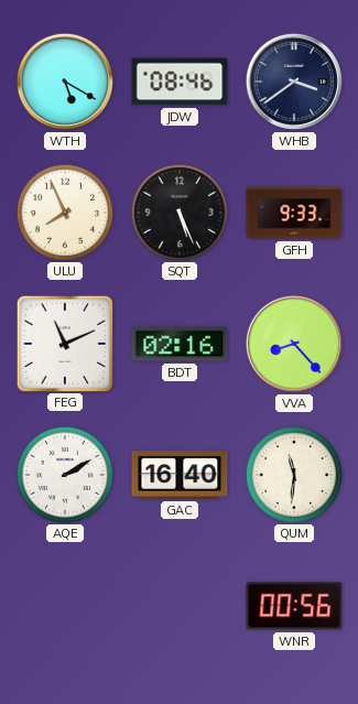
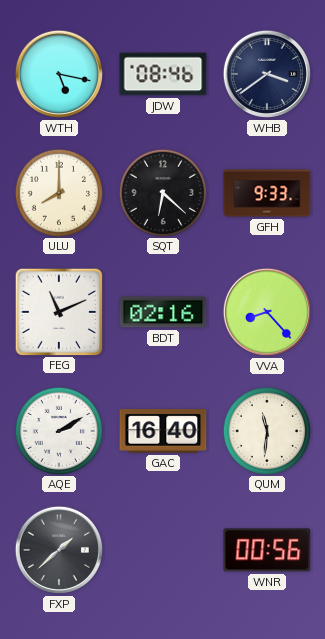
WTH: 5:20 -> 5:17 (59, 74)
ULU: 7:56 -> 8:00 (58, 192)
SQT: 5:26 -> 6:22 (162, 192)
FXP: none -> 1:38 (59, 550)
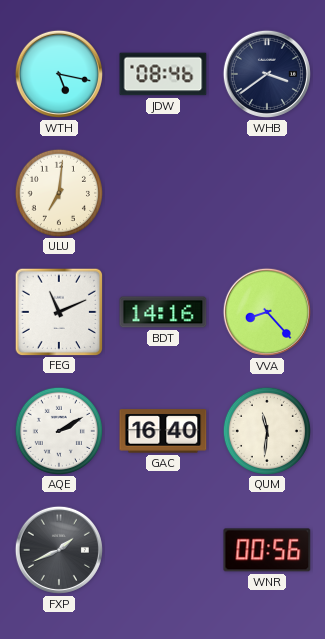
ULU: 8:00 -> 7:01 (58, 192)
SQT: 6:22 -> none (162, 192)
GFH: 9:33 -> none (267, 193)
BDT: 02:16 -> 14:16 (163, 312)
FXP: 1:38 -> 1:41 (59, 550)
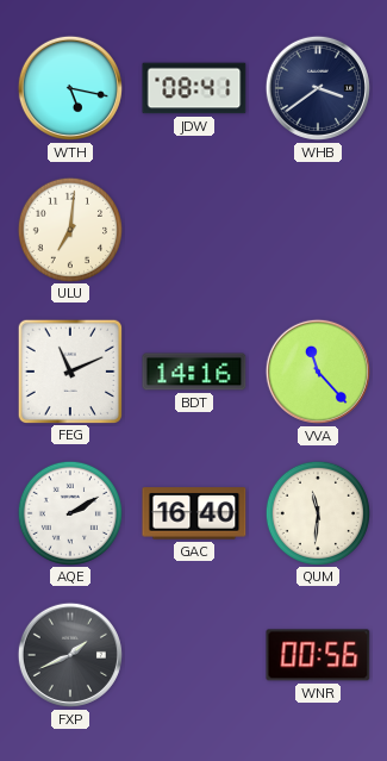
JDW: 08:46 -> 08:41 (194, 88)
VVA: 8:23 -> 11:23 (318, 372)
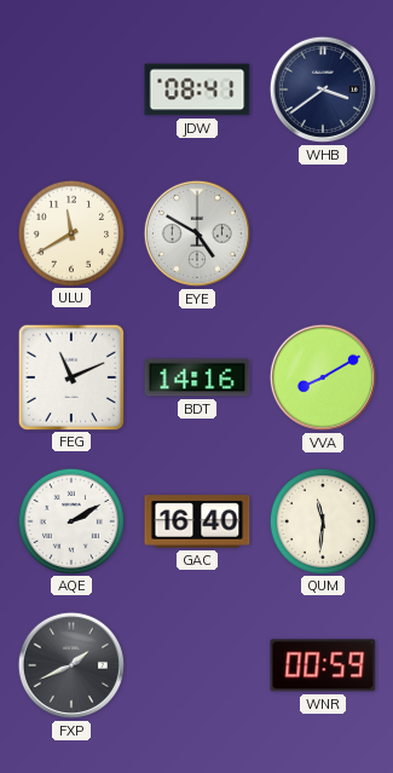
WTH: 5:17 -> none (70, 88)
ULU: 7:01 -> 11:40 (70, 232)
EYE: none -> 4:50 (197, 233)
VVA: 11:23 -> 8:10 (323, 377)
WNR: 00:56 -> 00:59 (323, 665)
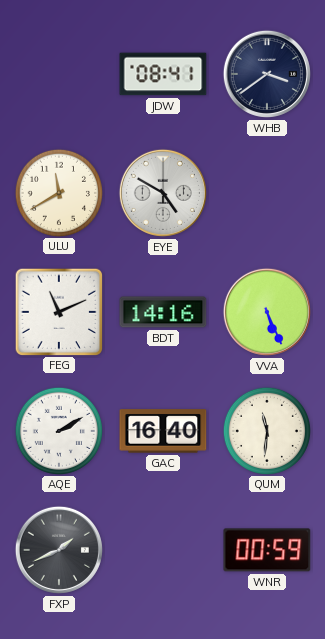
VVA: 8:10 -> 5:26 (267, 312)
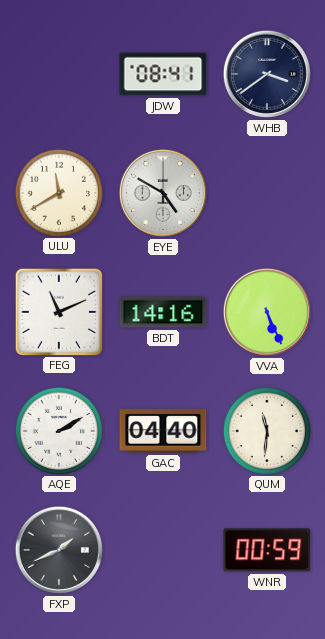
GAC: 16:40 -> 04:40 (163, 431)
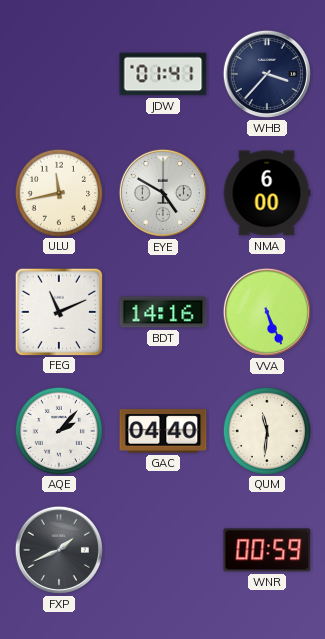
JDW: 08:41 -> 01:41 (163, 74)
WHB: 3:39 -> 3:37 (267, 74)
ULU: 11:40 -> 11:43 (58, 192)
NMA: none -> 6:00 (267, 193)
AQE: 2:10 -> 2:07 (58, 430)
